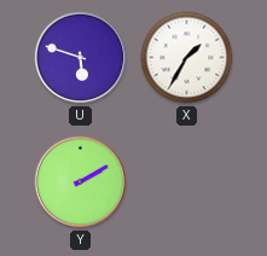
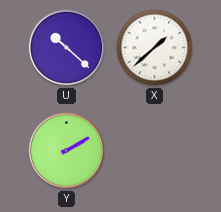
U: 5:48 -> 10:22 (67, 48)
X: 1:35 -> 1:38 (155, 48)
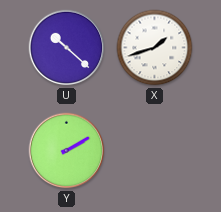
X: 1:38 -> 1:42 (155, 48)
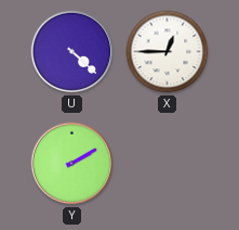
U: 10:22 -> 4:22 (72, 52)
X: 1:42 -> 12:45 (168, 52)
